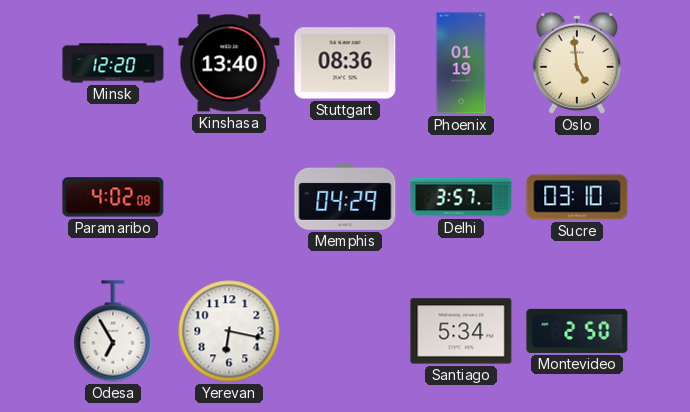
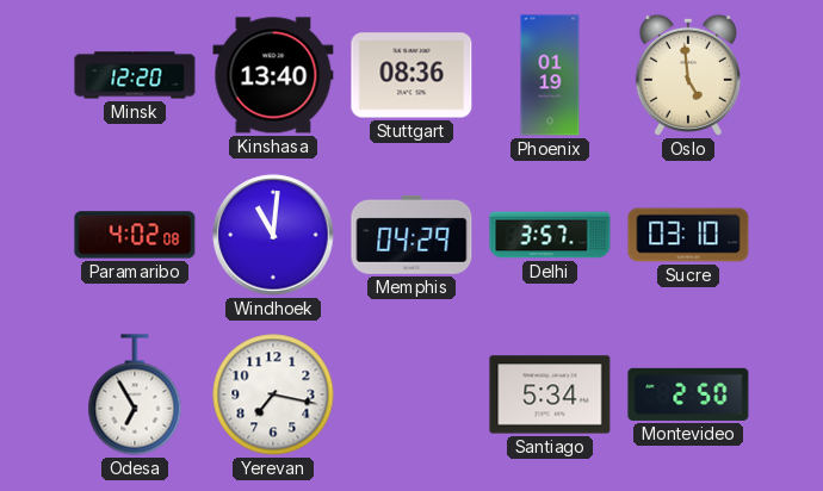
Windhoek: none -> 11:01 (273, 235)
Yerevan: 6:17 -> 7:17 (273, 394)
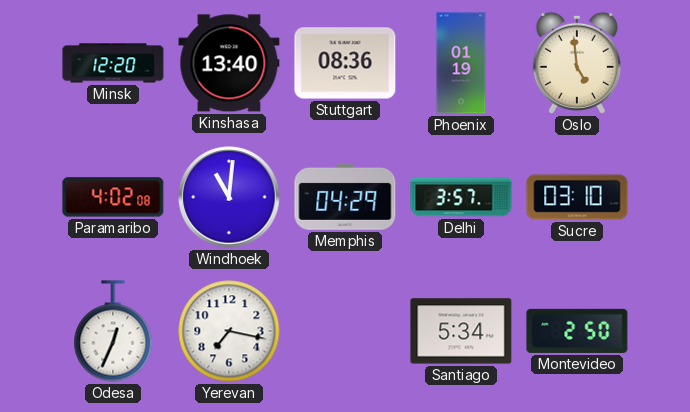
Odesa: 6:55 -> 12:34 (113, 331)
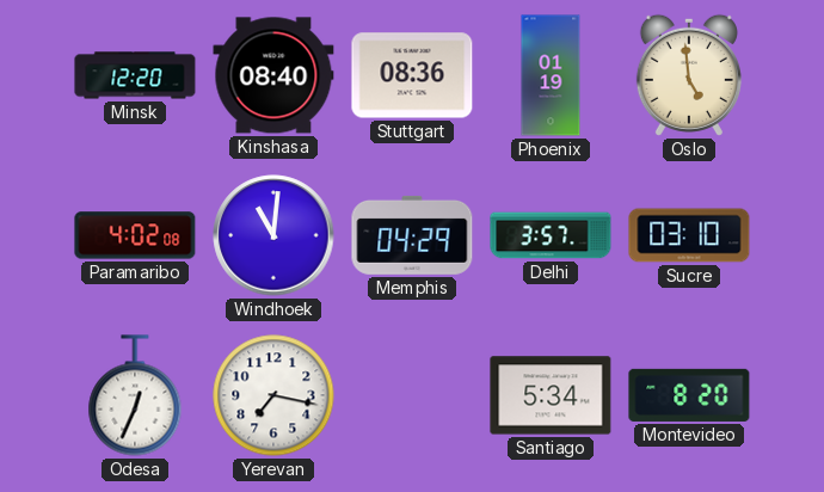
Kinshasa: 13:40 -> 08:40 (273, 75)
Montevideo: 2:50 -> 8:20 (689, 395)
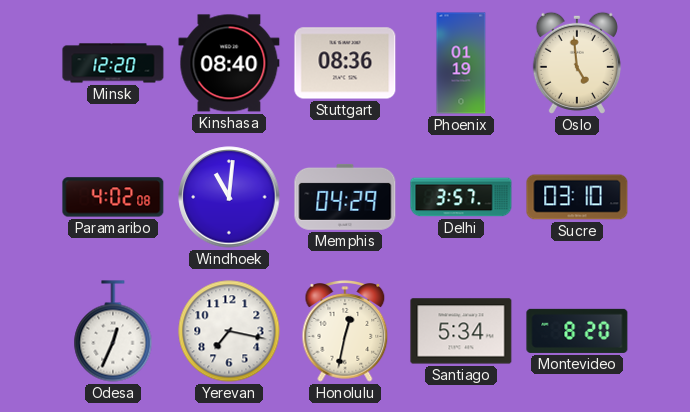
Honolulu: none -> 12:32 (345, 331)
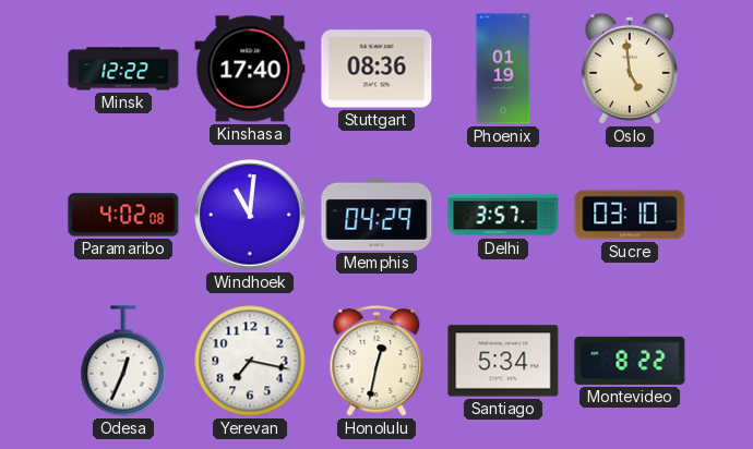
Minsk: 12:20 -> 12:22 (123, 69)
Kinshasa: 08:40 -> 17:40 (250, 69)
Montevideo: 8:20 -> 8:22 (630, 361)
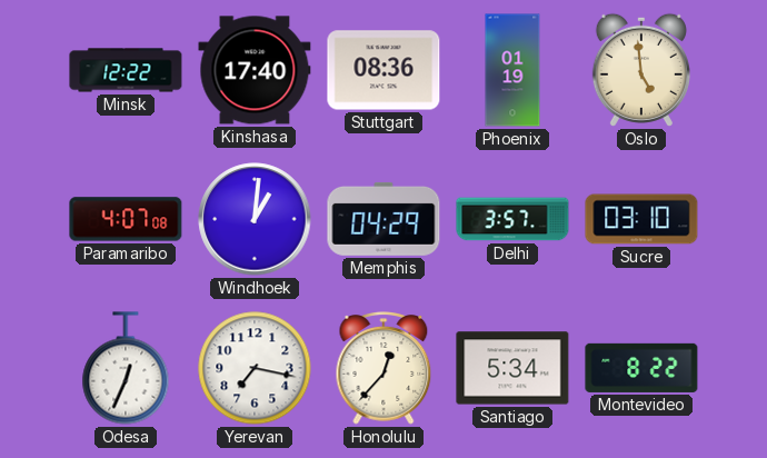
Paramaribo: 4:02 -> 4:07 (126, 219)
Windhoek: 11:01 -> 1:01 (255, 219)
Honolulu: 12:32 -> 12:37 (384, 368)
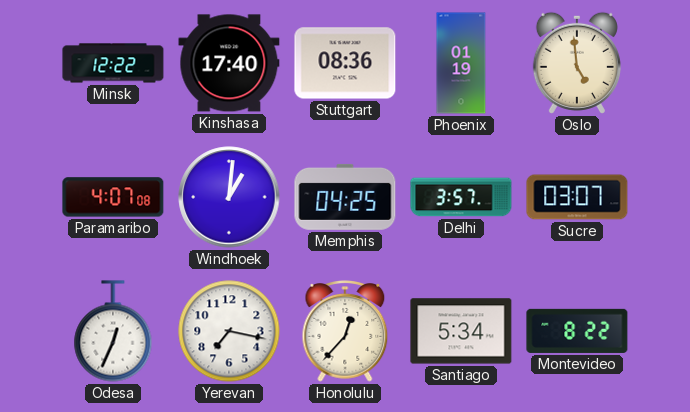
Memphis: 04:29 -> 04:25 (345, 197)
Sucre: 03:10 -> 03:07 (577, 197)
